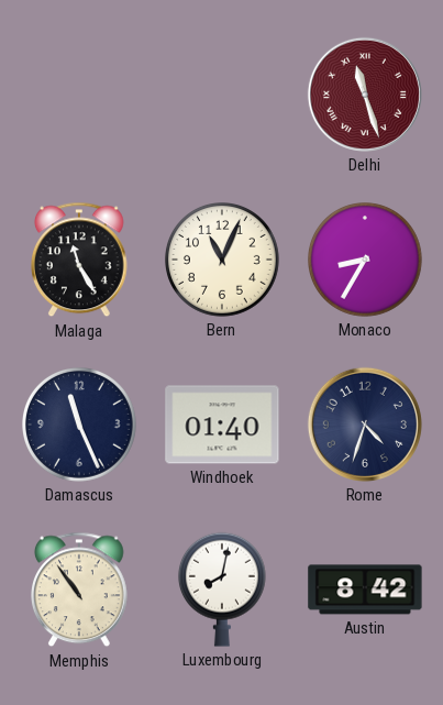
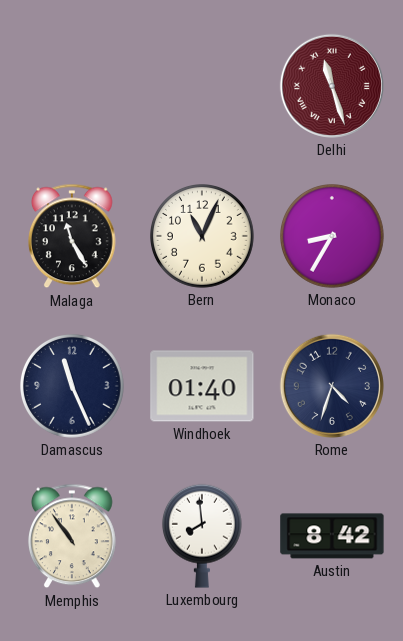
Luxembourg: 8:02 -> 7:59 (202, 536)
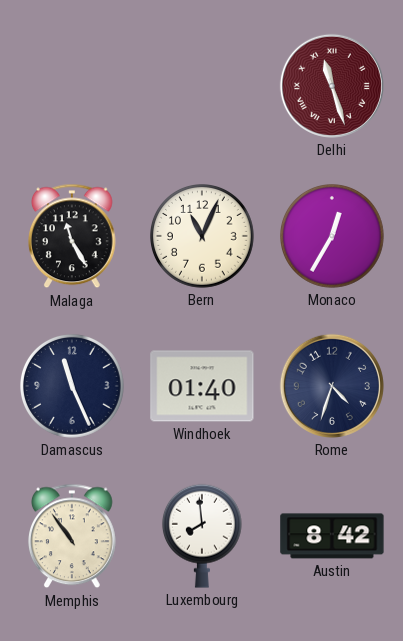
Monaco: 8:35 -> 12:35 (333, 237)
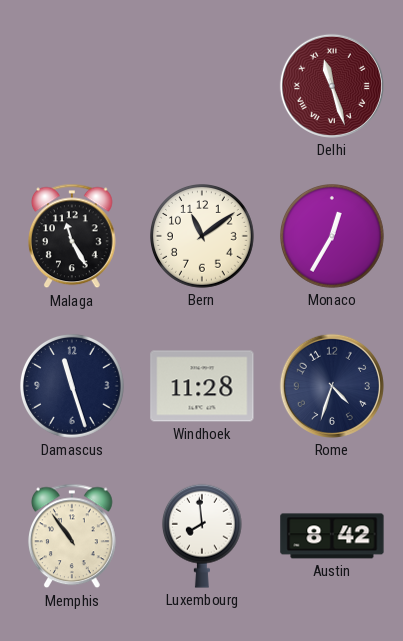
Bern: 11:04 -> 11:09 (203, 237)
Damascus: 11:26 -> 11:27 (73, 387)
Windhoek: 01:40 -> 11:28 (202, 386)
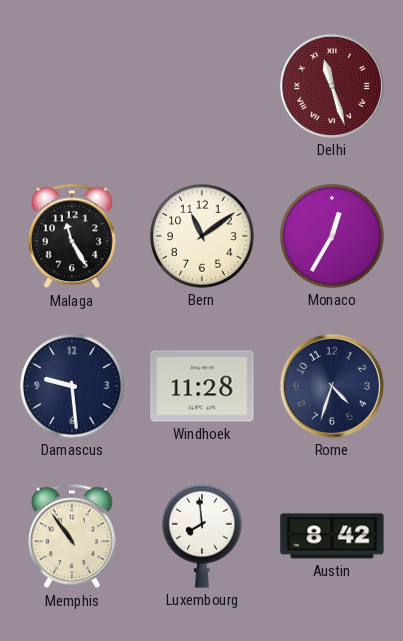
Damascus: 11:27 -> 9:29 (73, 387)
